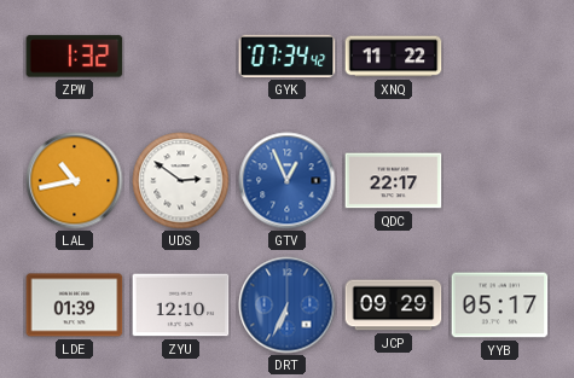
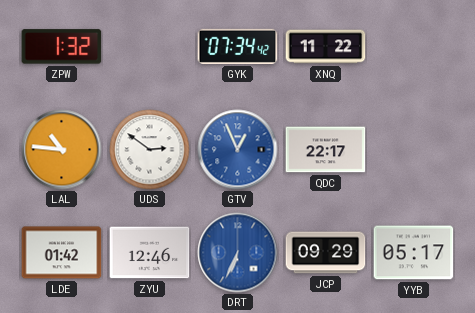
LAL: 10:43 -> 10:46 (62, 150)
LDE: 01:39 -> 01:42 (62, 253)
ZYU: 12:10 -> 12:46 (150, 253)
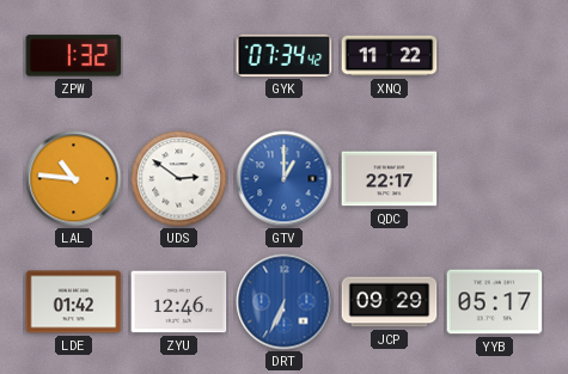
GTV: 12:56 -> 1:00 (285, 179)
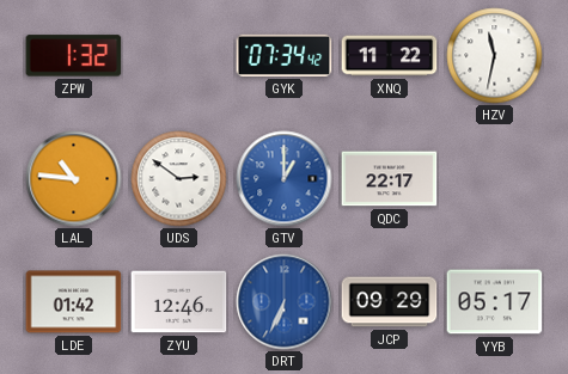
HZV: none -> 11:32 (495, 56)
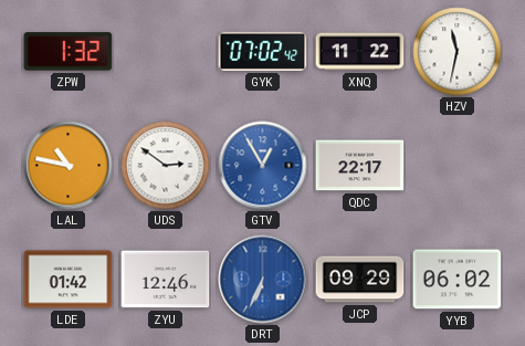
GYK: 07:34 -> 07:02 (263, 51)
LAL: 10:46 -> 10:47 (69, 166)
GTV: 1:00 -> 12:55 (263, 166)
YYB: 05:17 -> 06:02 (458, 280)
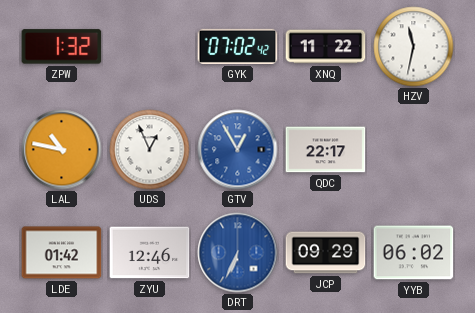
UDS: 2:51 -> 12:56 (150, 150)
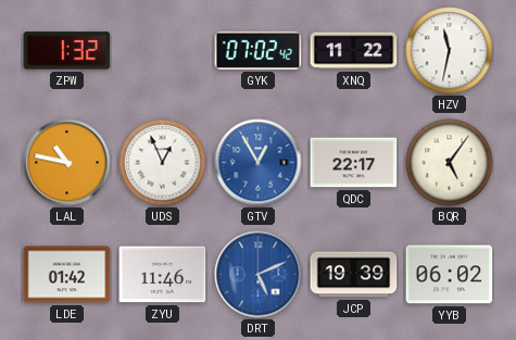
BQR: none -> 5:06 (450, 163)
ZYU: 12:46 -> 11:46 (163, 275)
DRT: 6:34 -> 5:11 (259, 275)
JCP: 09:29 -> 19:39 (354, 275)
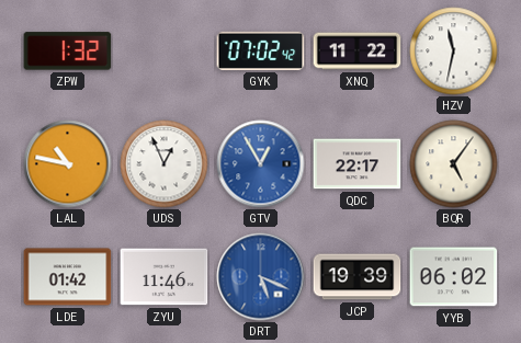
DRT: 5:11 -> 5:19 (261, 277)
